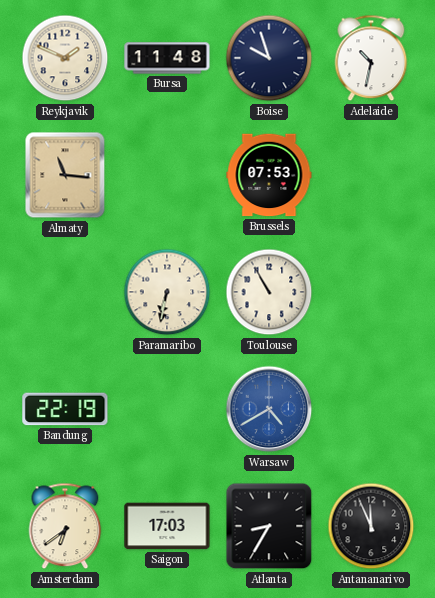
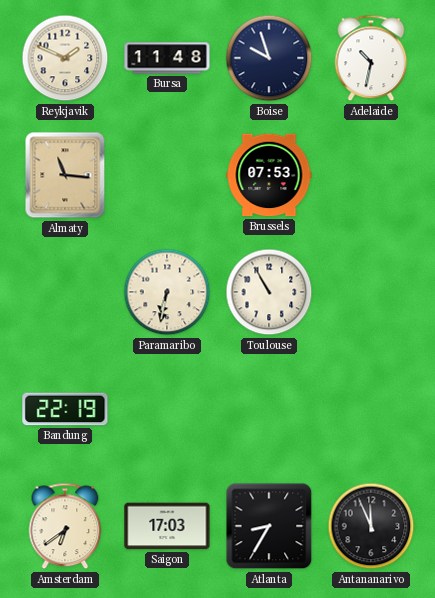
Warsaw: 4:40 -> none (269, 409)
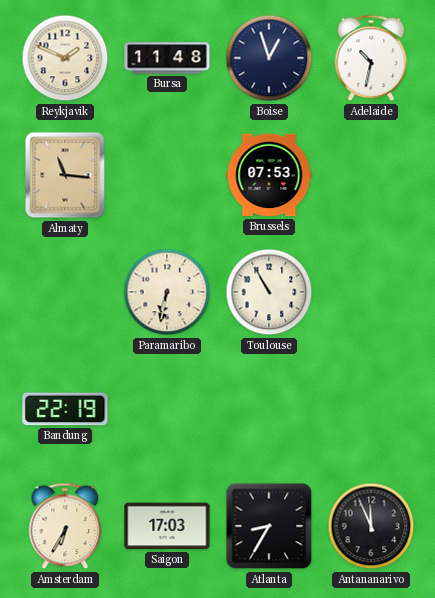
Boise: 9:57 -> 12:57 (269, 58)
Amsterdam: 6:39 -> 6:35 (65, 526)
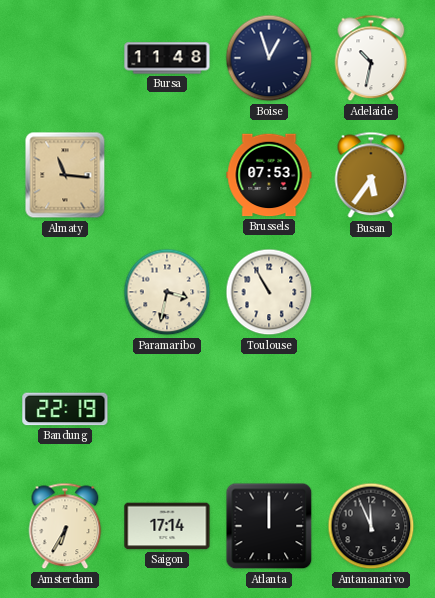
Reykjavik: 1:49 -> none (65, 58)
Busan: none -> 5:36 (371, 175)
Paramaribo: 6:32 -> 3:32 (167, 292)
Saigon: 17:03 -> 17:14 (167, 526)
Atlanta: 8:35 -> 12:00 (269, 526)
